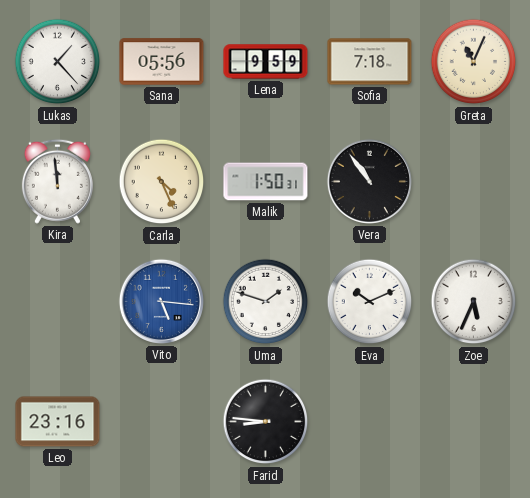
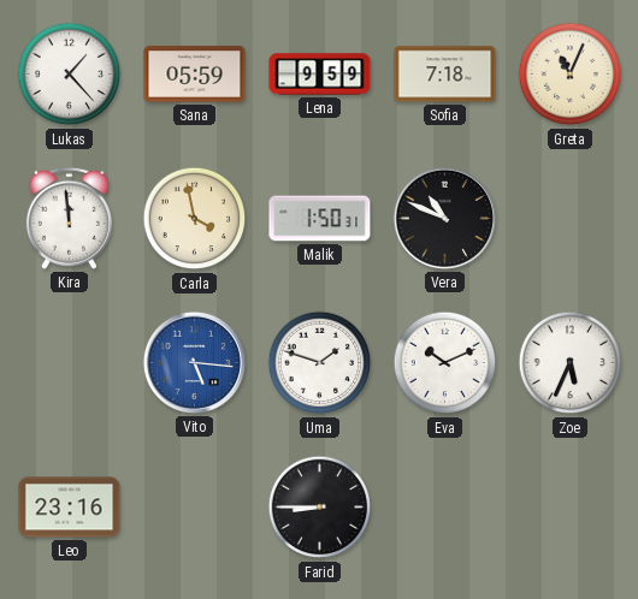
Sana: 05:56 -> 05:59 (195, 75)
Carla: 4:26 -> 3:58 (195, 219)
Vera: 10:54 -> 10:49 (444, 218)
Farid: 8:46 -> 8:45 (320, 508)
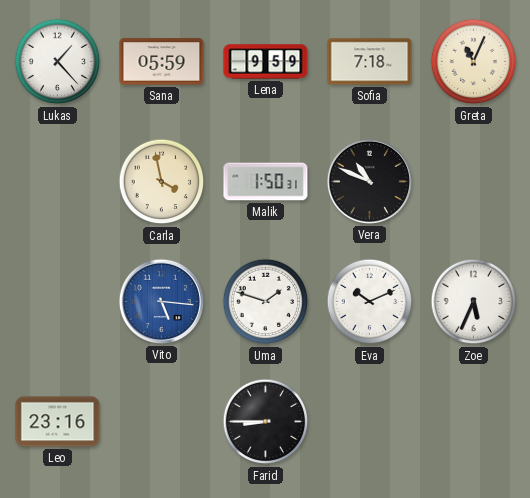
Kira: 11:59 -> none (69, 218)
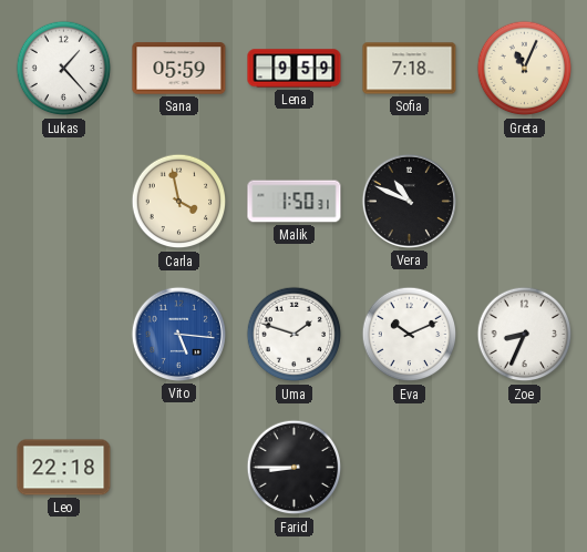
Zoe: 5:34 -> 8:34 (525, 335)
Leo: 23:16 -> 22:18 (64, 468)
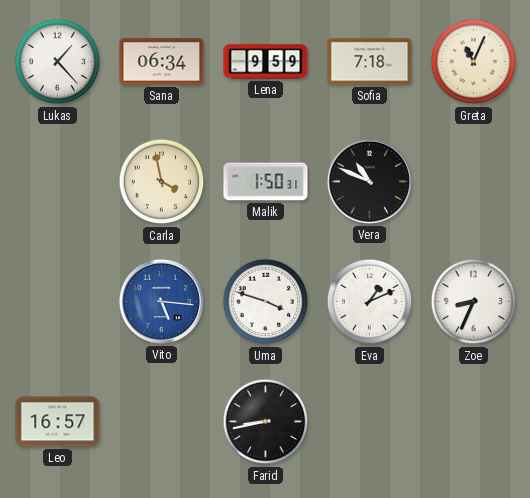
Sana: 05:59 -> 06:34 (162, 62)
Uma: 1:48 -> 3:48 (266, 302)
Eva: 10:11 -> 1:11 (370, 302)
Leo: 22:18 -> 16:57 (58, 422)
Farid: 8:45 -> 8:43 (266, 422)
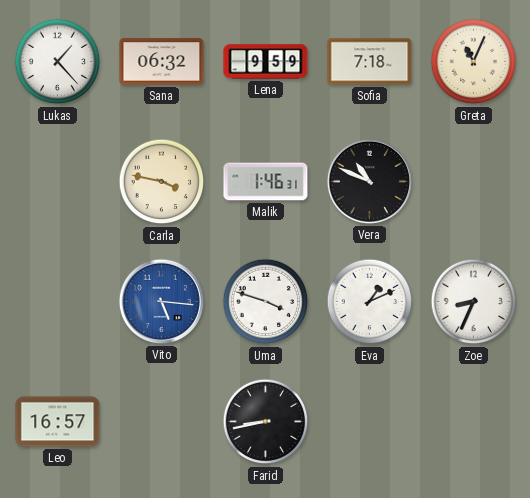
Sana: 06:34 -> 06:32 (162, 62)
Carla: 3:58 -> 3:47 (162, 182)
Malik: 1:50 -> 1:46 (266, 182)
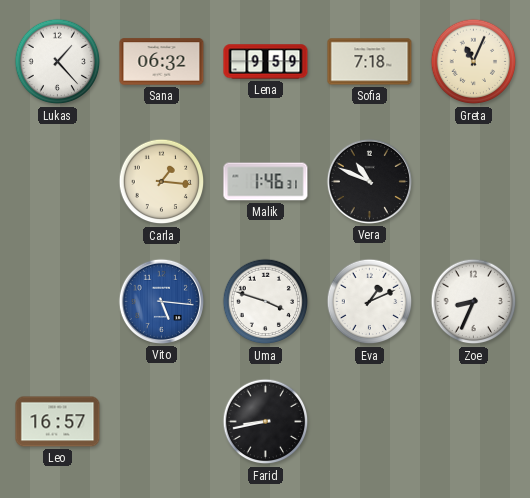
Carla: 3:47 -> 1:16 (162, 182)
